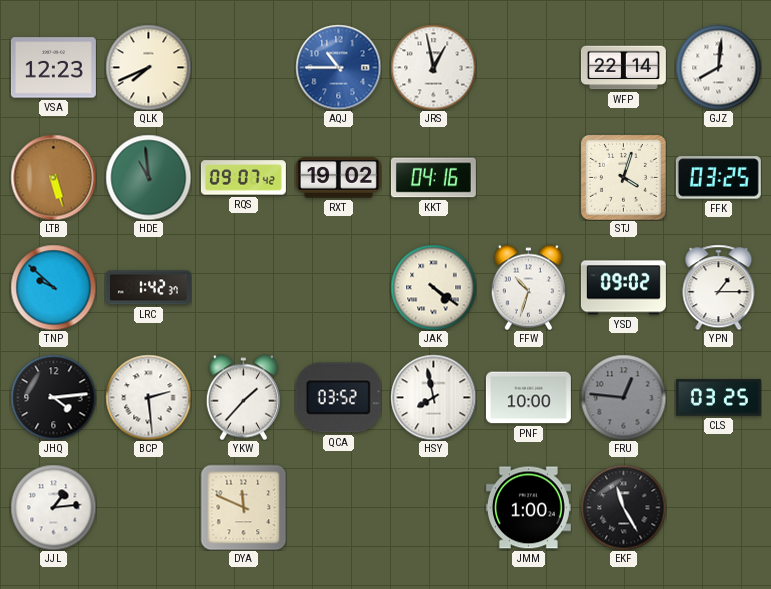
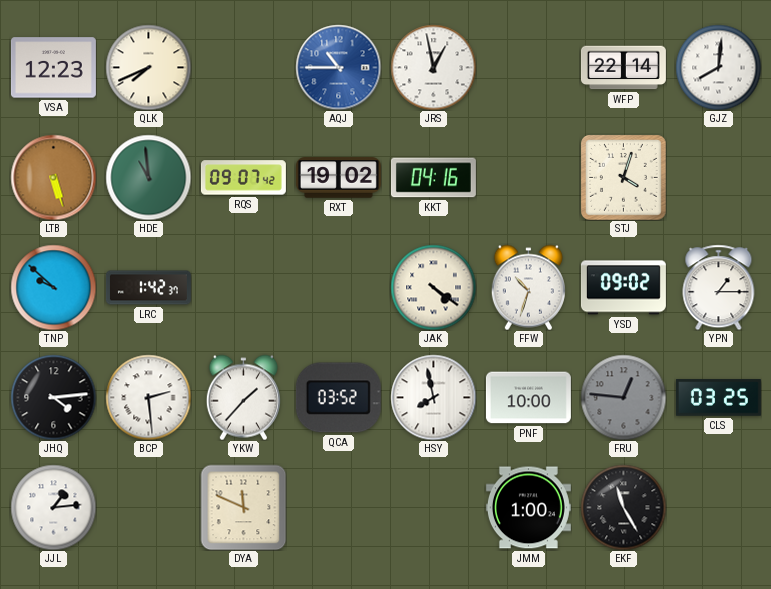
FFK: 03:25 -> none (718, 178)
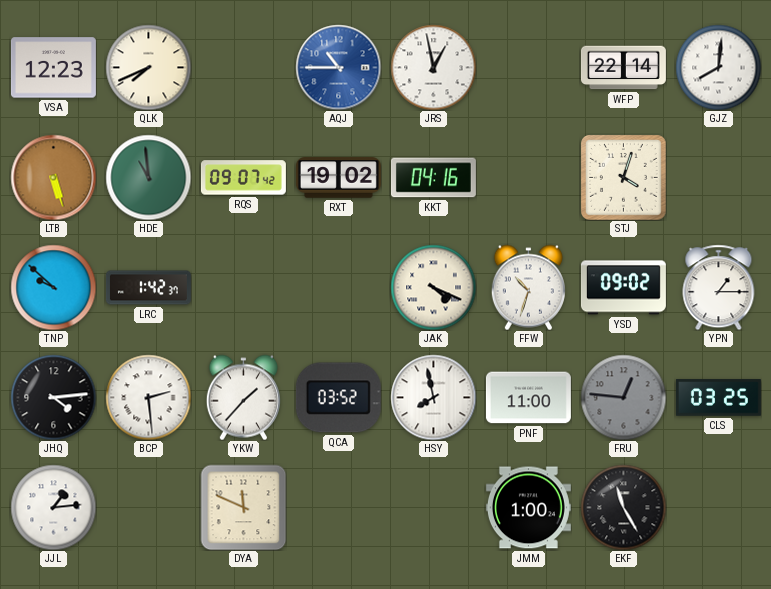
JAK: 4:21 -> 4:19 (433, 287)
PNF: 10:00 -> 11:00 (528, 398)
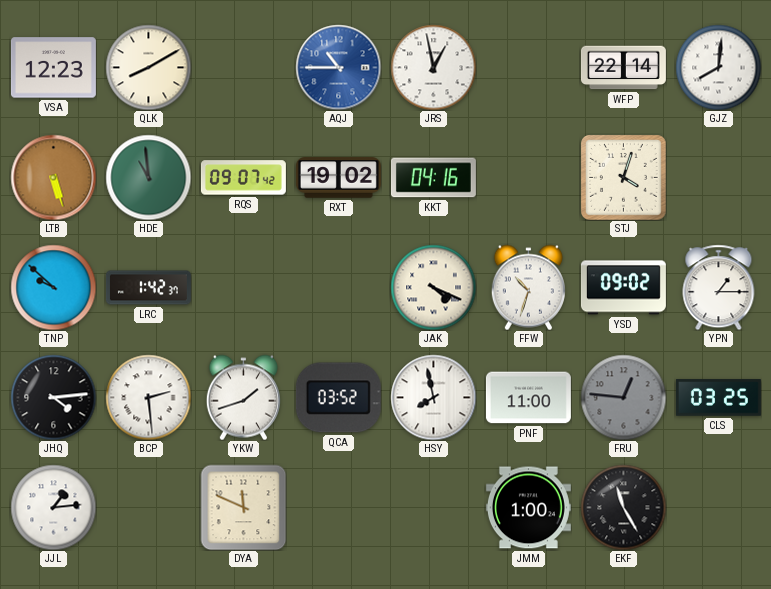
QLK: 7:41 -> 8:10 (148, 67)
YKW: 1:37 -> 1:42 (243, 397)
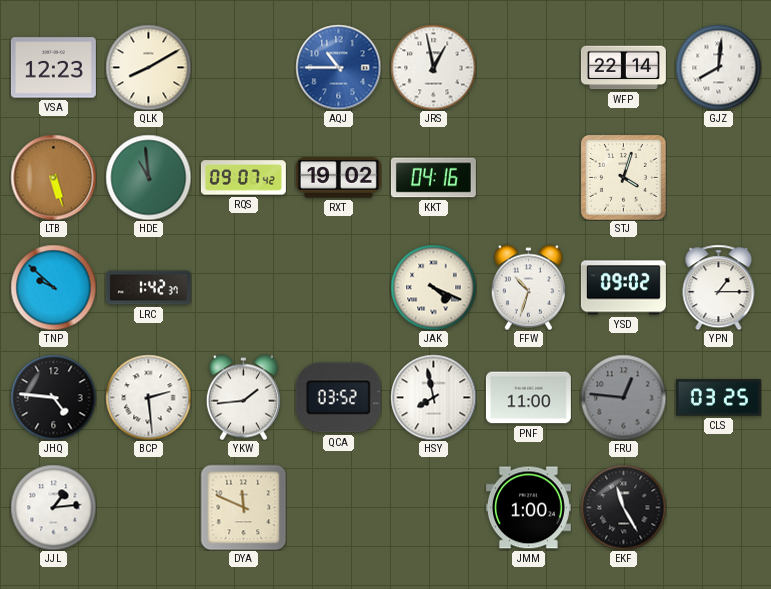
JHQ: 4:14 -> 4:46 (53, 397)
YKW: 1:42 -> 1:44 (243, 397)
